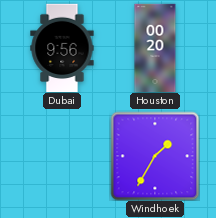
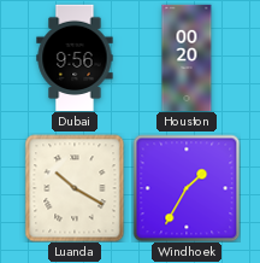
Luanda: none -> 10:20 (75, 188)
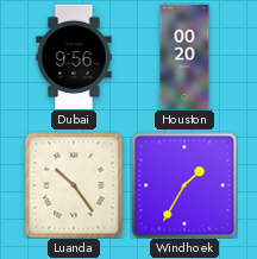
Luanda: 10:20 -> 10:24 (74, 185)
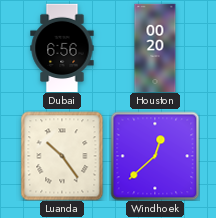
Dubai: 9:56 -> 6:56 (62, 48)
Windhoek: 1:35 -> 12:38 (155, 156)
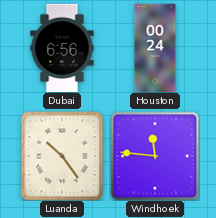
Houston: 00:20 -> 00:24 (155, 48)
Windhoek: 12:38 -> 11:46 (155, 156)
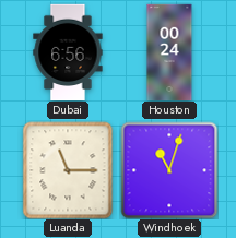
Luanda: 10:24 -> 11:15 (68, 170)
Windhoek: 11:46 -> 11:03 (169, 170)
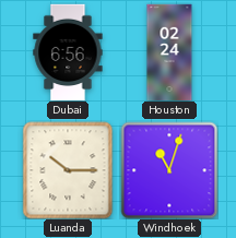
Houston: 00:24 -> 02:24 (169, 52)
Luanda: 11:15 -> 10:15 (68, 170)
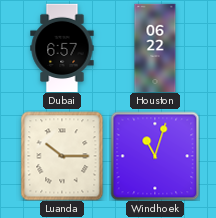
Dubai: 6:56 -> 6:57 (62, 48)
Houston: 02:24 -> 06:22 (155, 48)
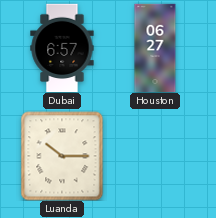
Houston: 06:22 -> 06:27 (155, 48)
Windhoek: 11:03 -> none (155, 156)
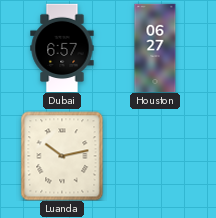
Luanda: 10:15 -> 10:13 (62, 156)
